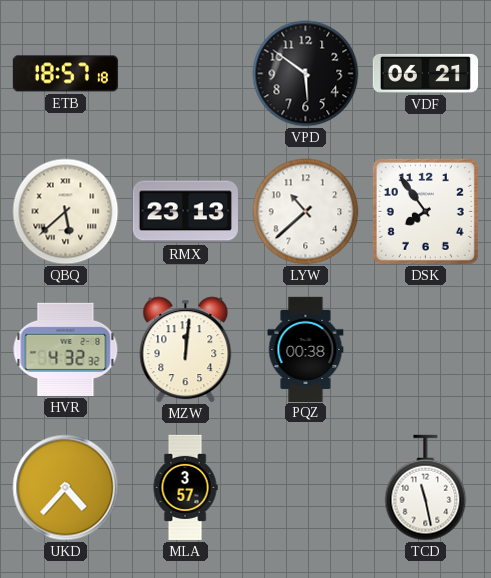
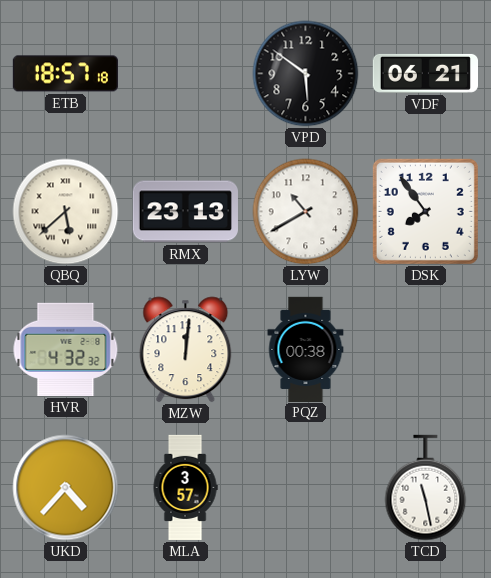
LYW: 10:38 -> 10:40 (306, 212)
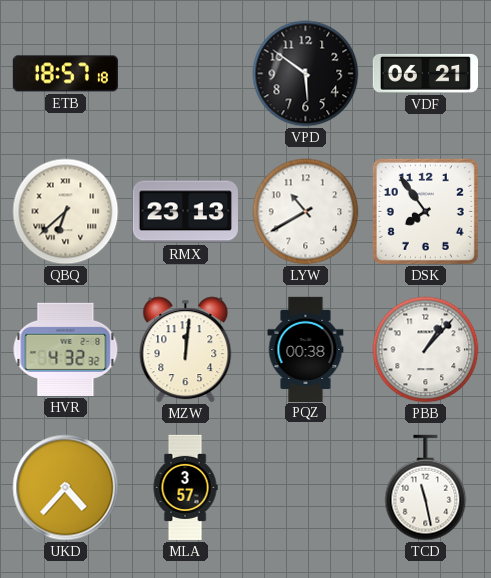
QBQ: 5:38 -> 6:38 (66, 212)
PBB: none -> 1:07 (426, 350)
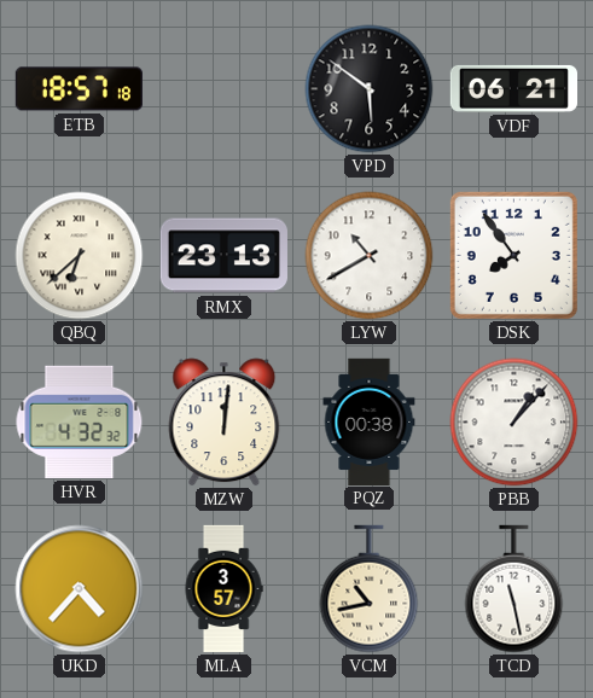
VCM: none -> 10:43 (370, 589)
